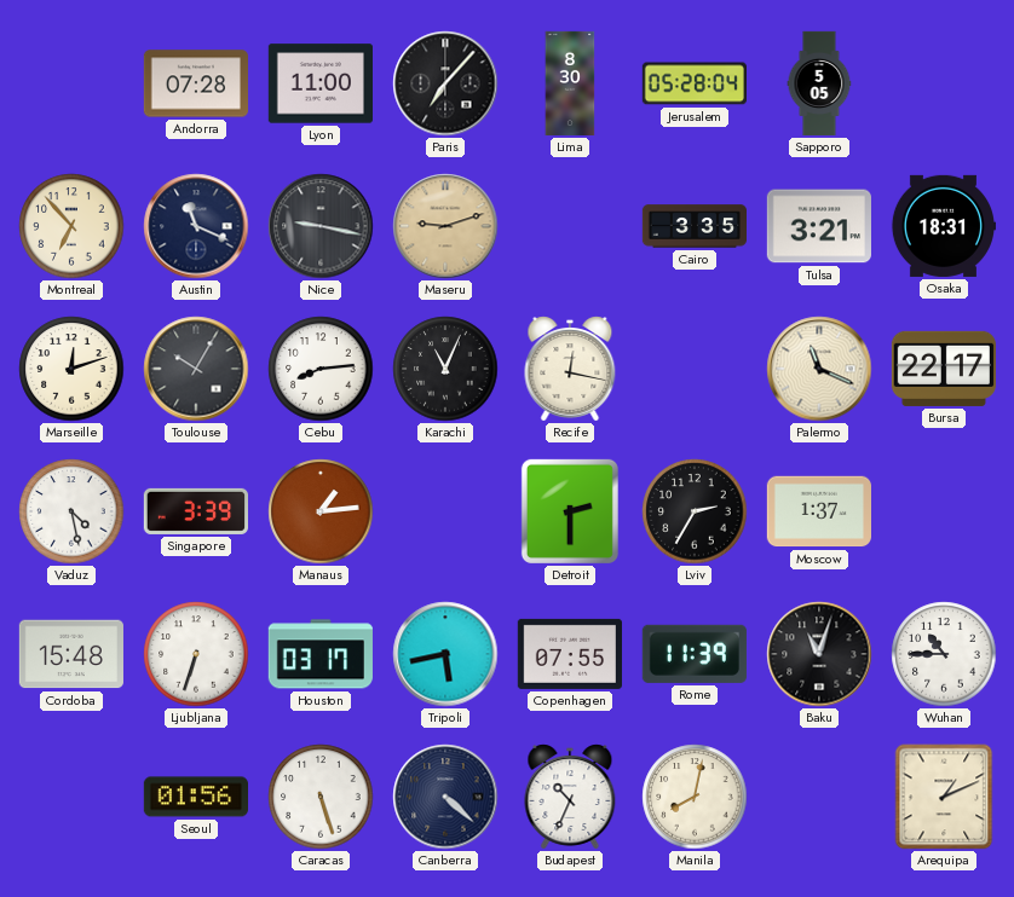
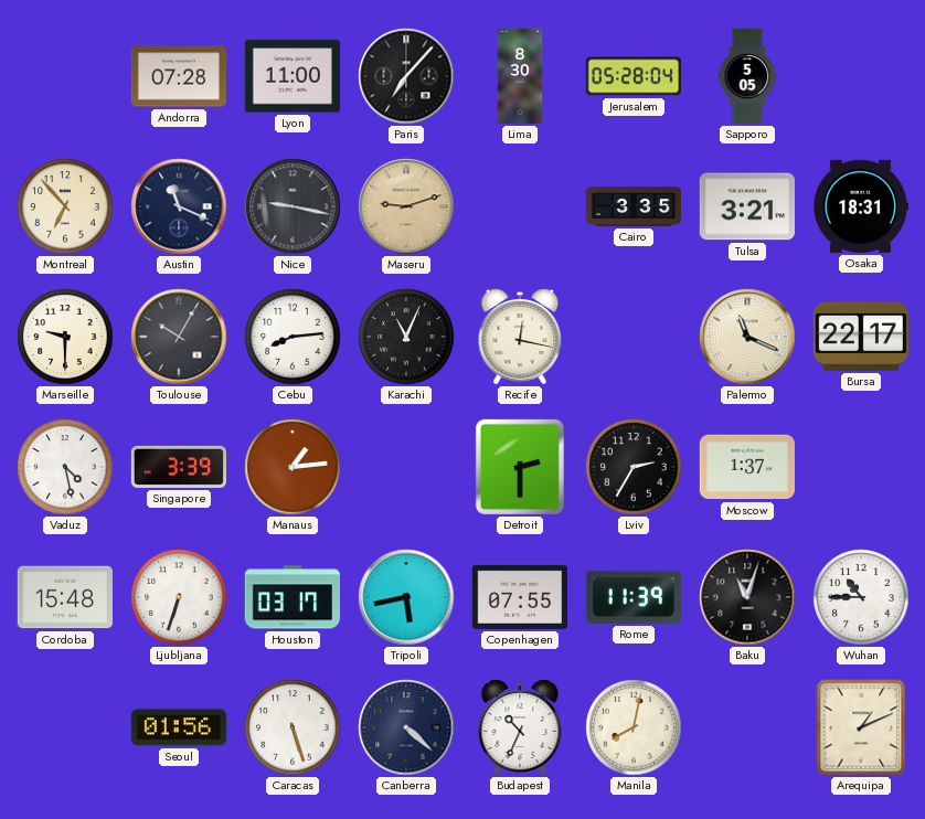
Marseille: 12:12 -> 9:30 (65, 337)
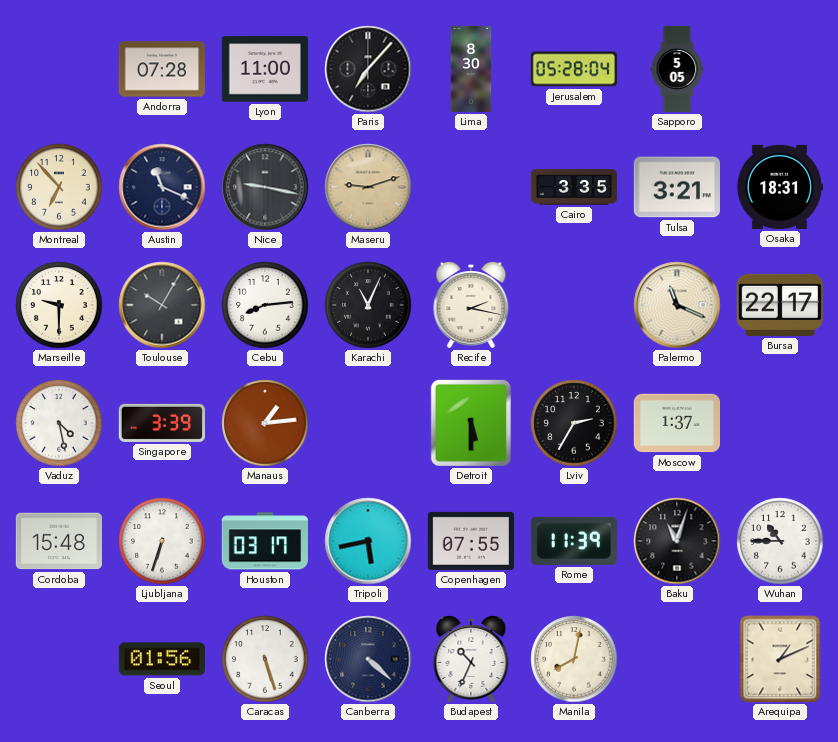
Recife: 12:17 -> 2:17 (471, 305)
Detroit: 2:30 -> 5:30 (471, 423)
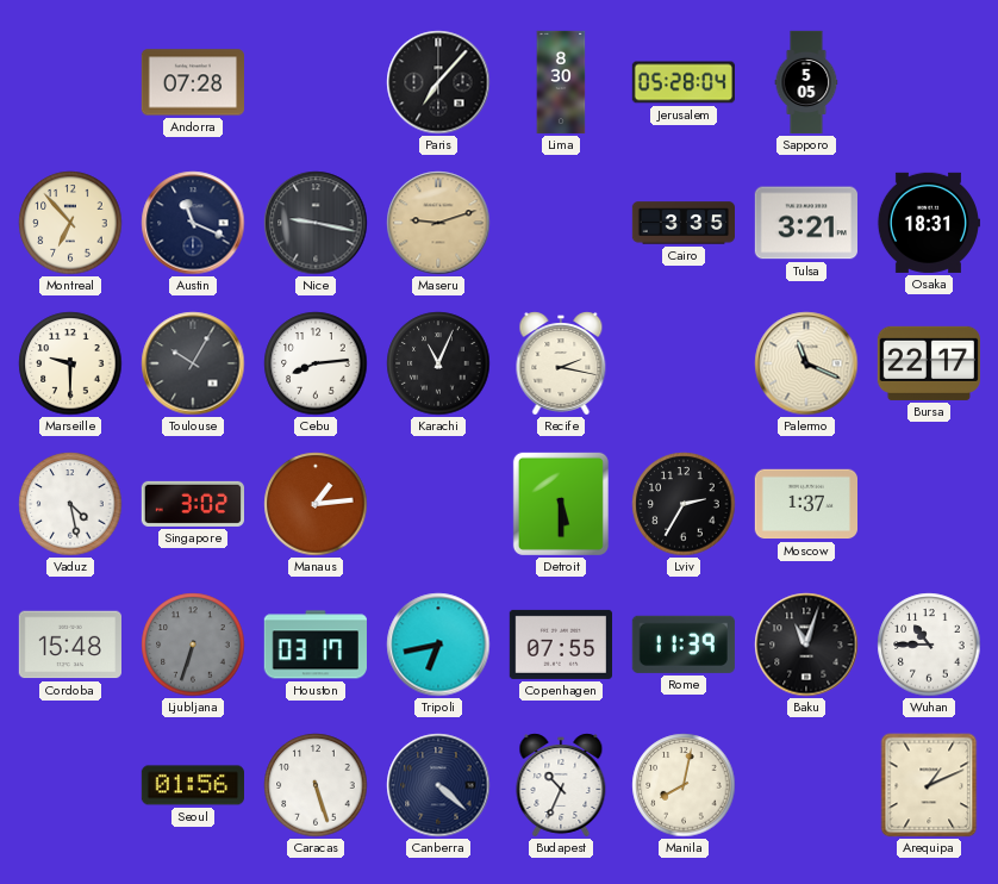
Lyon: 11:00 -> none (264, 69)
Singapore: 3:39 -> 3:02 (192, 504)
Ljubljana dial: white -> grey (193, 645)
Tripoli: 5:43 -> 6:43 (438, 645)
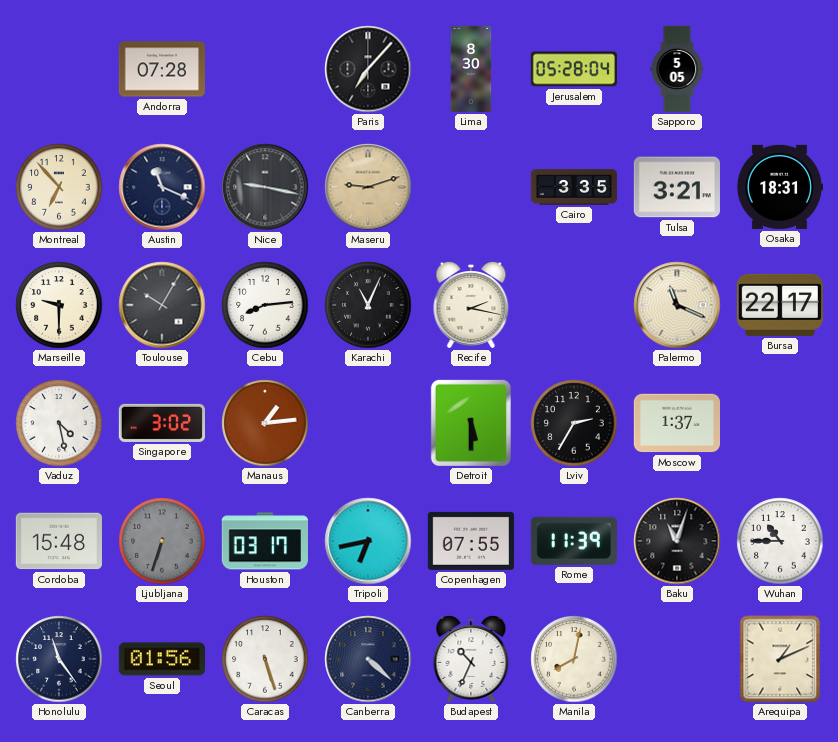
Honolulu: none -> 11:24 (59, 659)
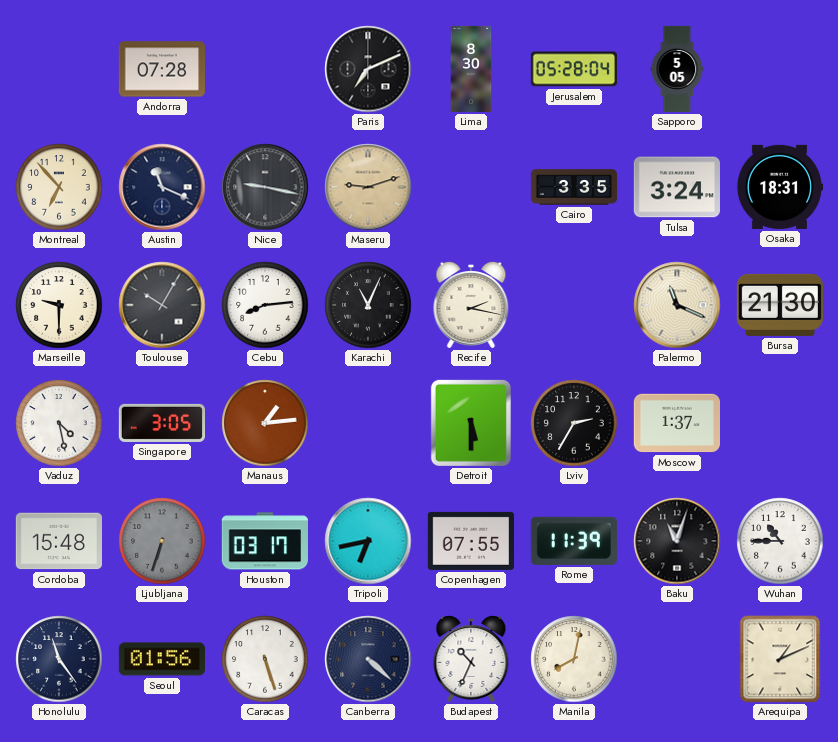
Paris: 7:07 -> 7:11 (368, 69)
Tulsa: 3:21 -> 3:24 (677, 187)
Bursa: 22:17 -> 21:30 (780, 305)
Singapore: 3:02 -> 3:05 (161, 423)
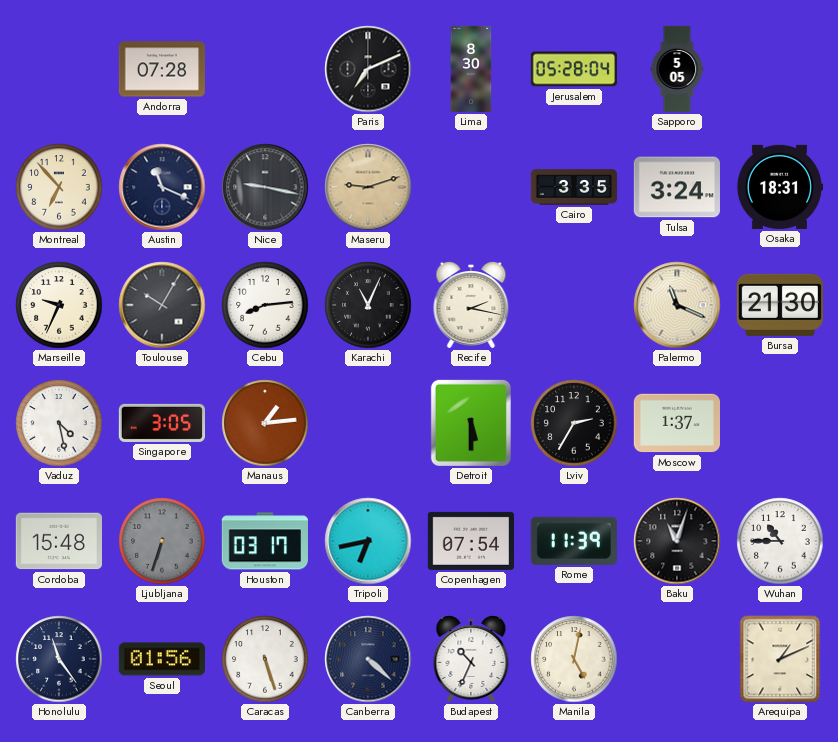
Marseille: 9:30 -> 9:34 (59, 305)
Copenhagen: 07:55 -> 07:54 (470, 541)
Manila: 8:02 -> 5:02 (574, 659)
